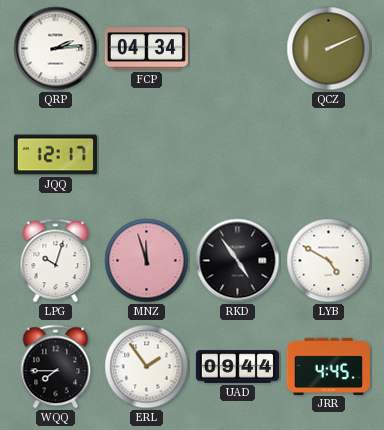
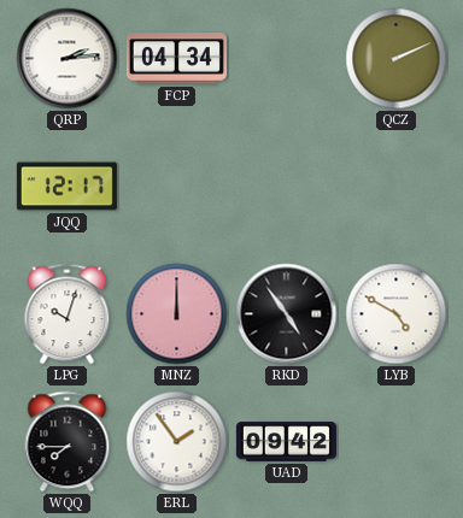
MNZ: 11:57 -> 12:00 (177, 314)
UAD: 09:44 -> 09:42 (286, 442)
JRR: 4:45 -> none (328, 366)
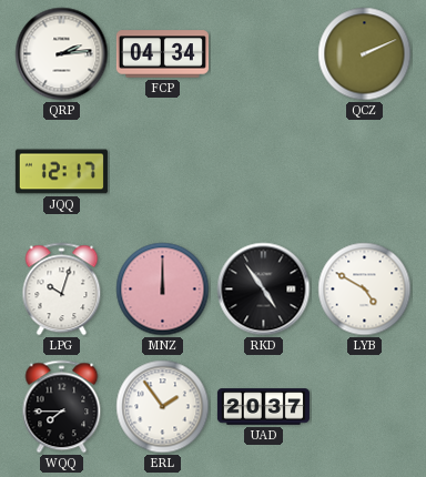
UAD: 09:42 -> 20:37 (263, 407)
